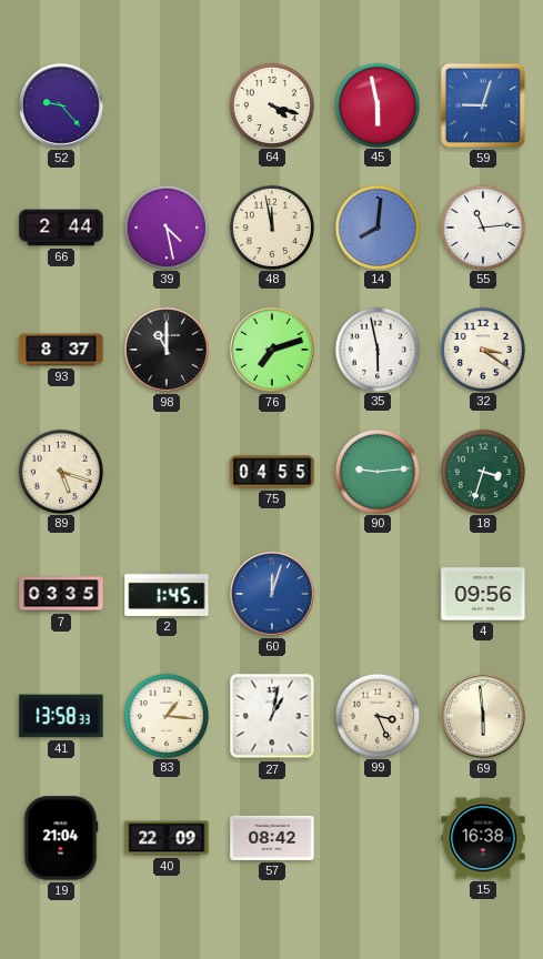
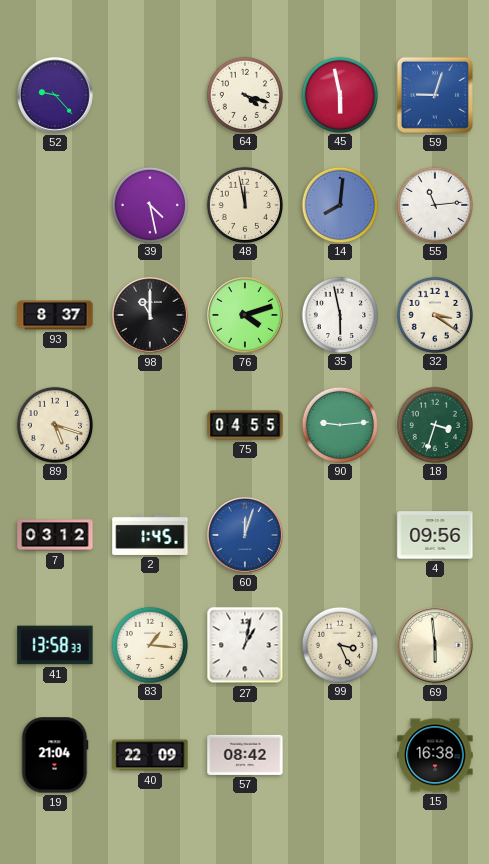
66: 2:44 -> none (61, 228)
76: 7:12 -> 4:12 (246, 316)
7: 03:35 -> 03:12 (55, 535)
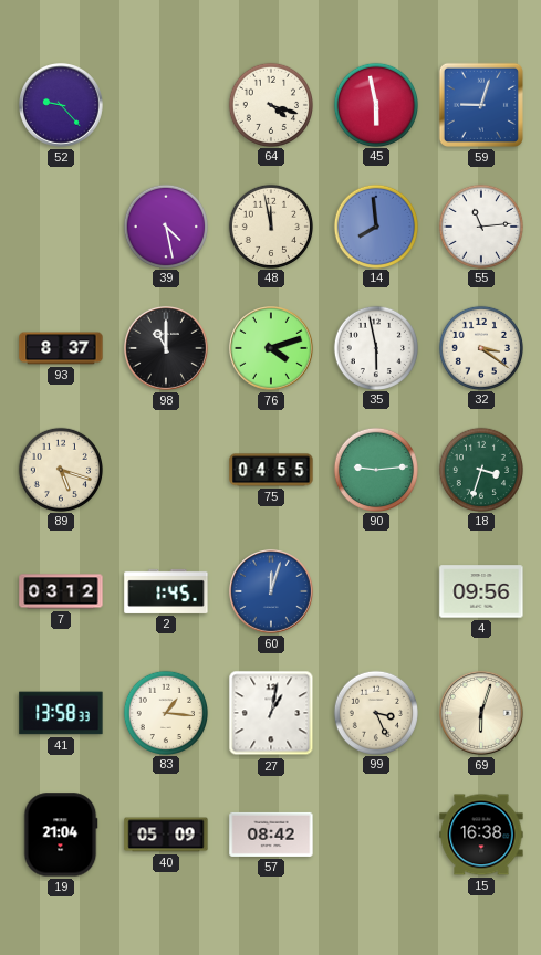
14: 8:01 -> 7:59 (375, 225)
69: 5:59 -> 6:03 (482, 714)
40: 22:09 -> 05:09 (166, 835)
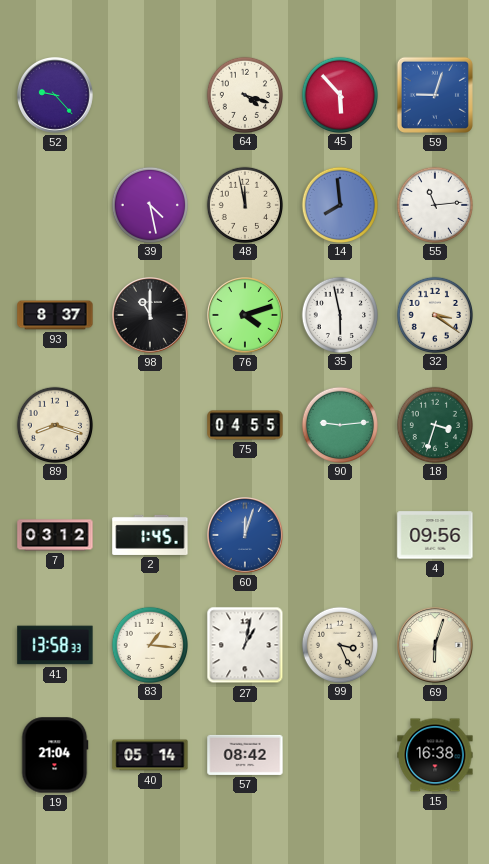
45: 5:58 -> 5:53 (339, 94)
89: 5:18 -> 8:18 (54, 424)
40: 05:09 -> 05:14 (150, 755)
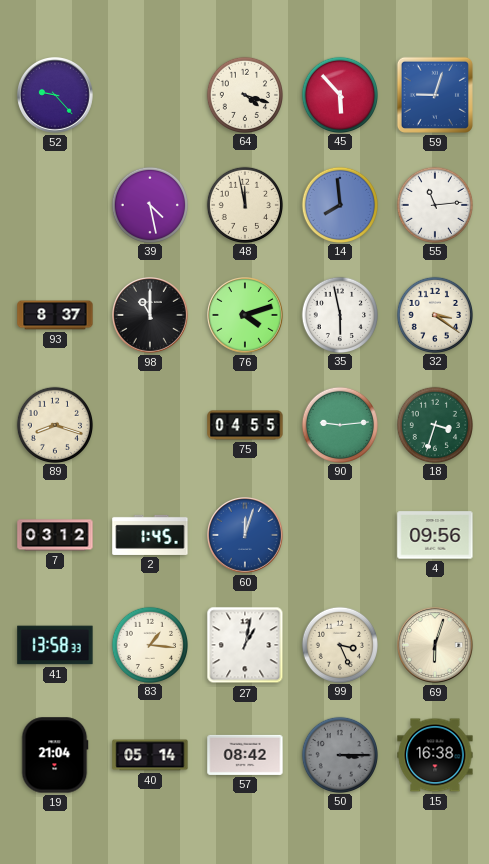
50: none -> 3:15 (339, 754)
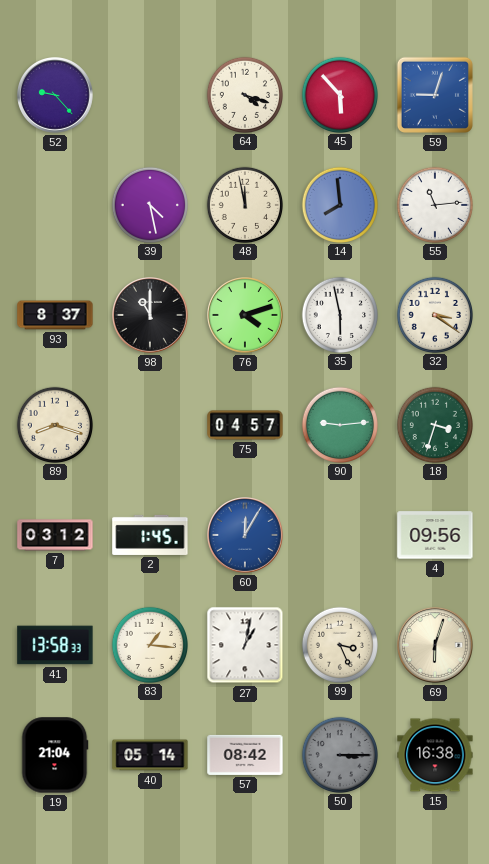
75: 04:55 -> 04:57 (245, 425)
60: 12:03 -> 12:05 (246, 536)
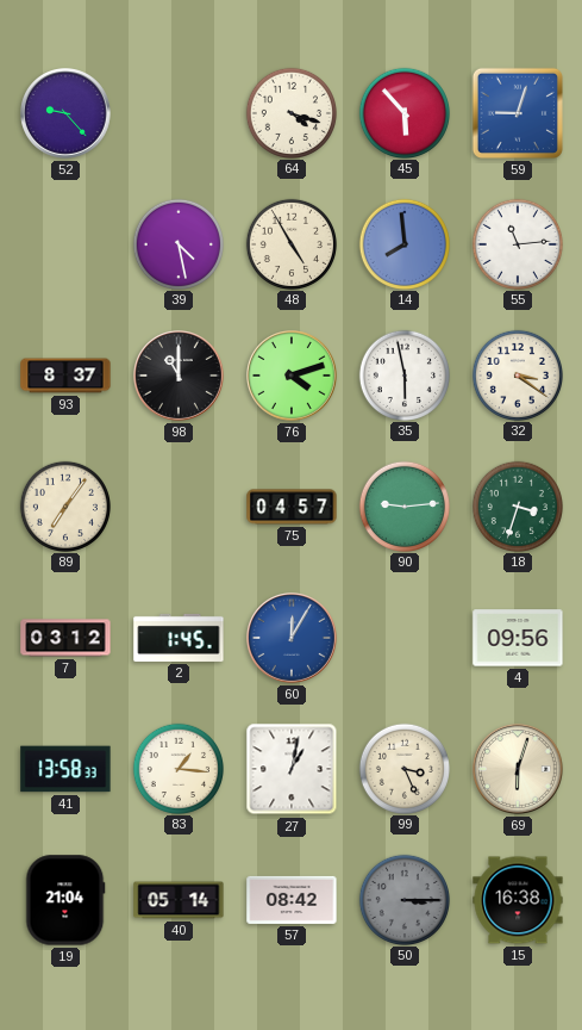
48: 11:58 -> 4:55 (290, 243)
89: 8:18 -> 7:06 (64, 505)
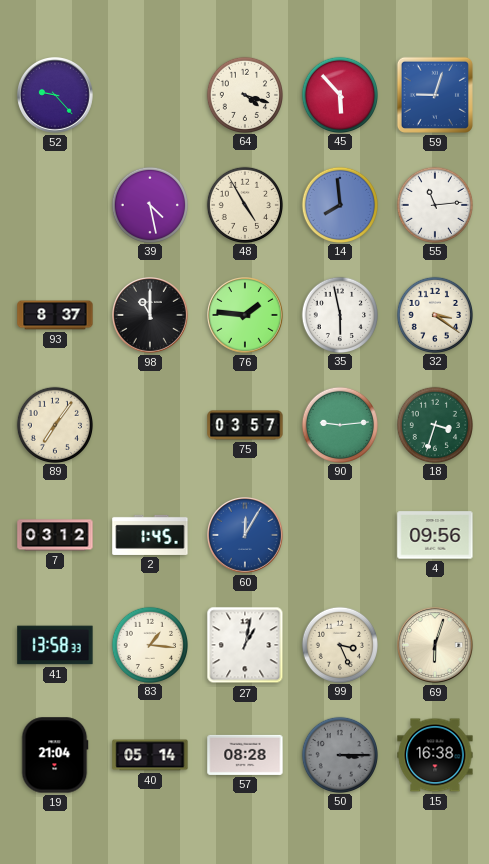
76: 4:12 -> 1:46 (246, 316)
75: 04:57 -> 03:57 (245, 425)
57: 08:42 -> 08:28 (245, 755)
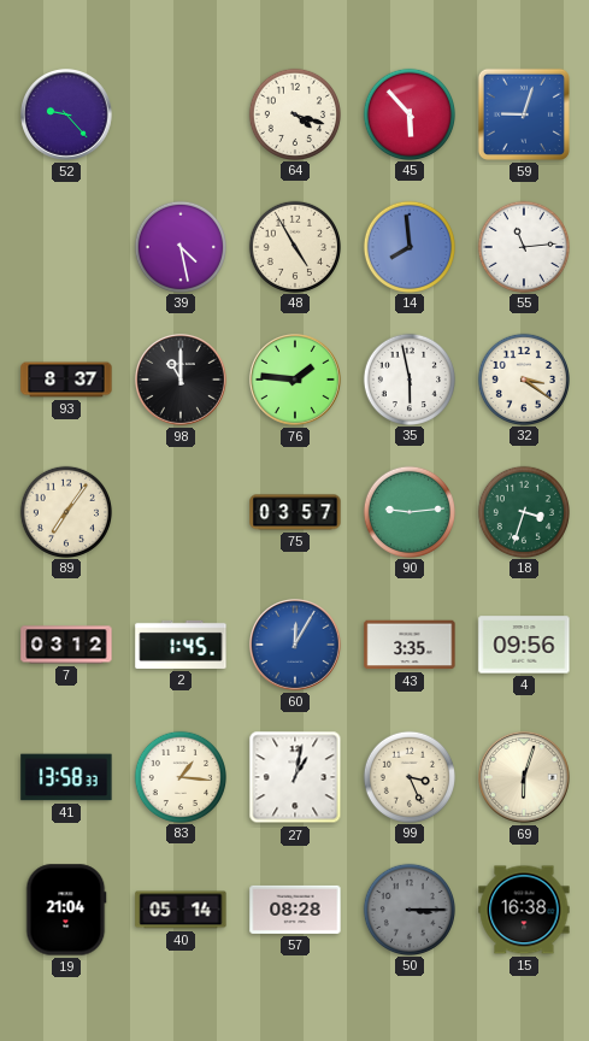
43: none -> 3:35 (410, 645)
